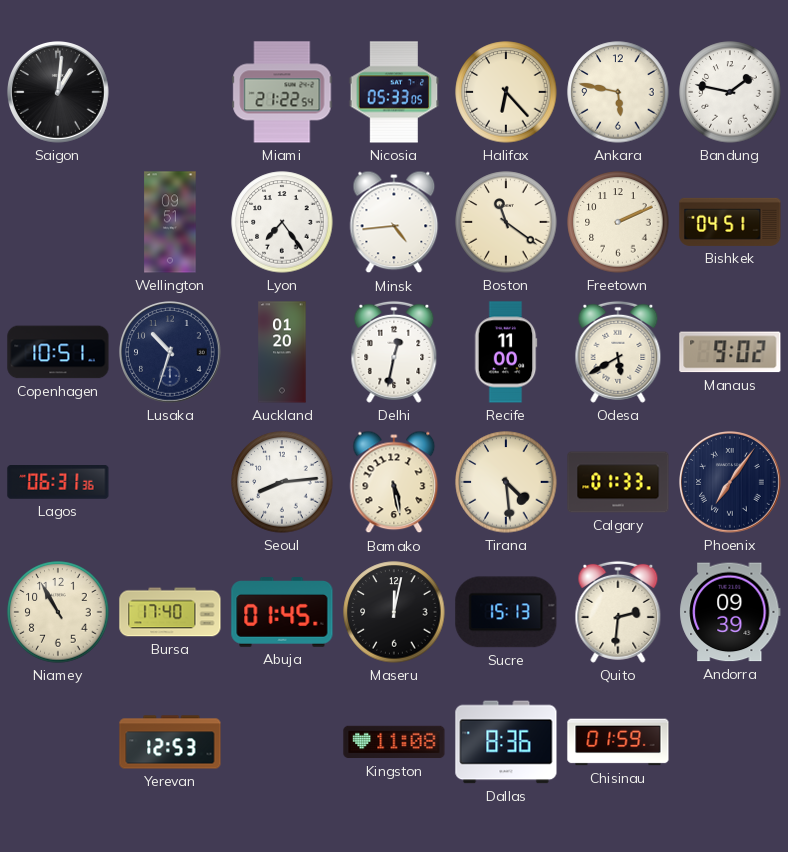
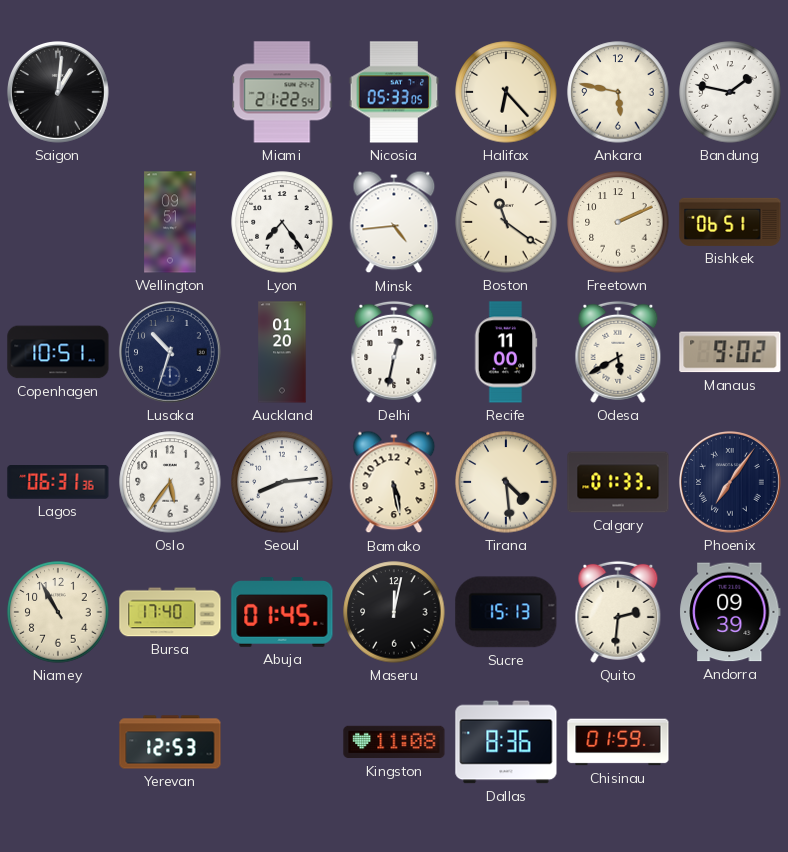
Bishkek: 04:51 -> 06:51 (730, 222)
Oslo: none -> 5:36 (170, 482)
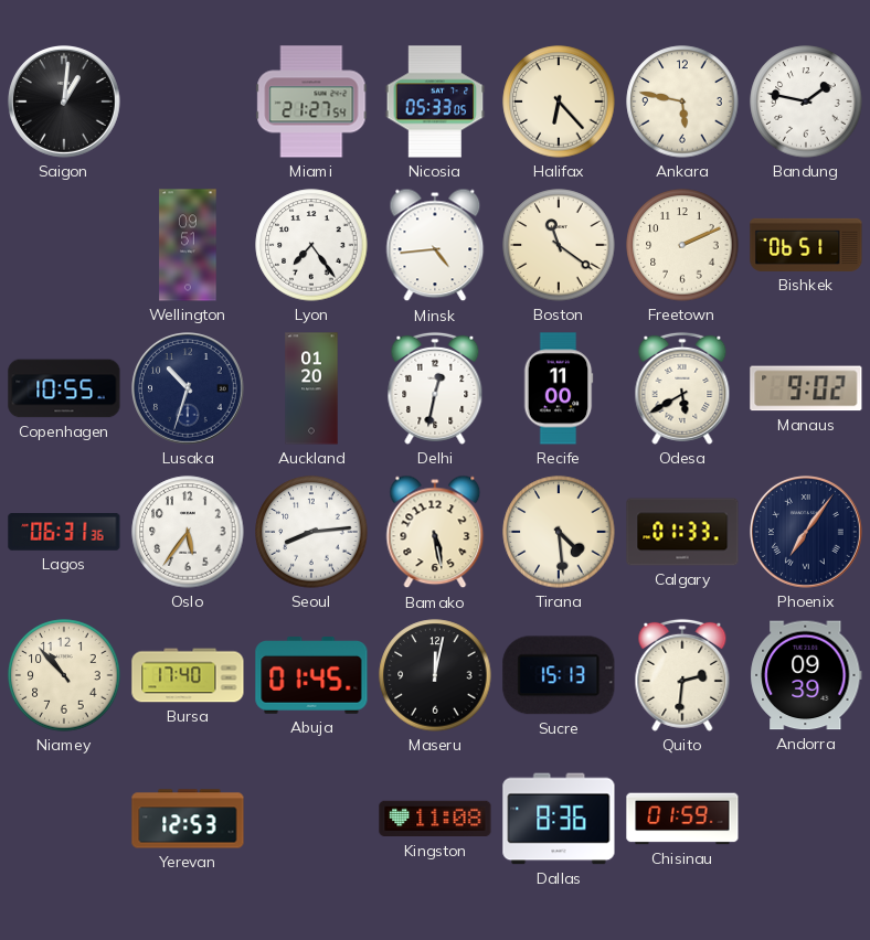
Miami: 21:22 -> 21:27 (311, 102)
Copenhagen: 10:51 -> 10:55 (64, 388)
Niamey: 10:55 -> 10:53 (64, 675)
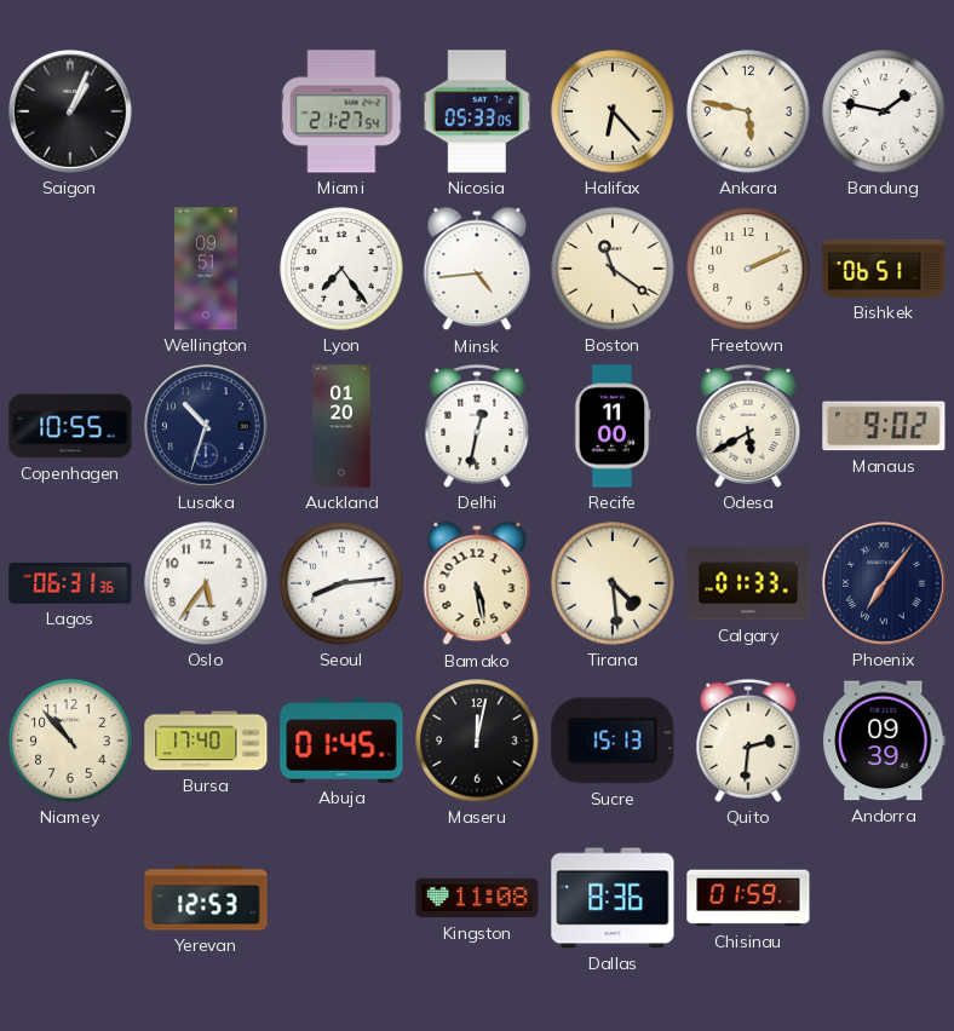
Saigon: 1:01 -> 1:04 (71, 113)
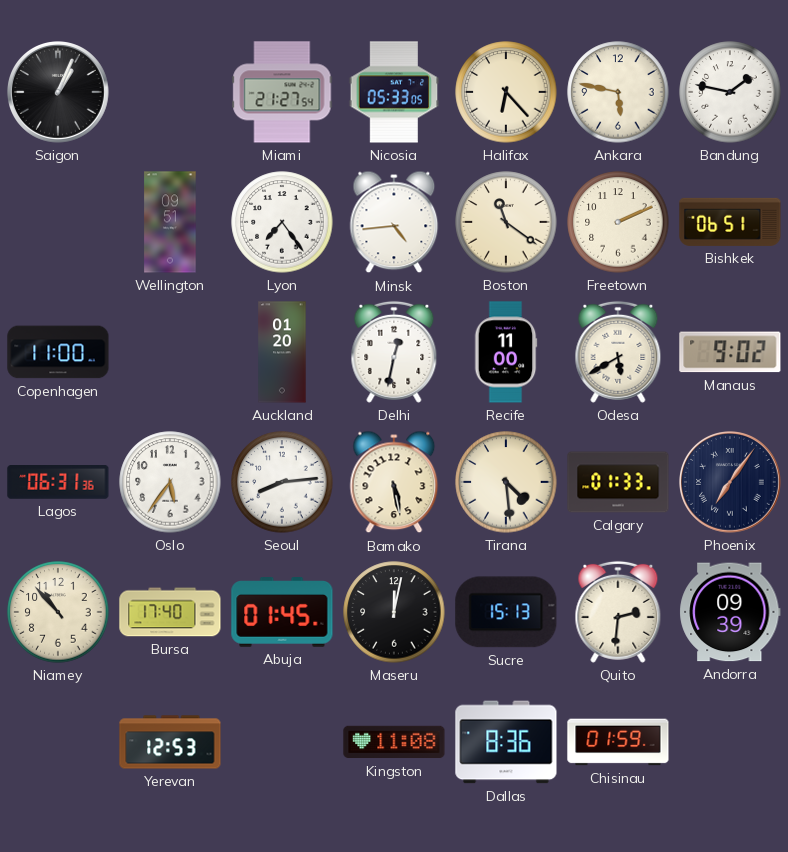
Copenhagen: 10:55 -> 11:00 (58, 352)
Lusaka: 10:33 -> none (207, 427)
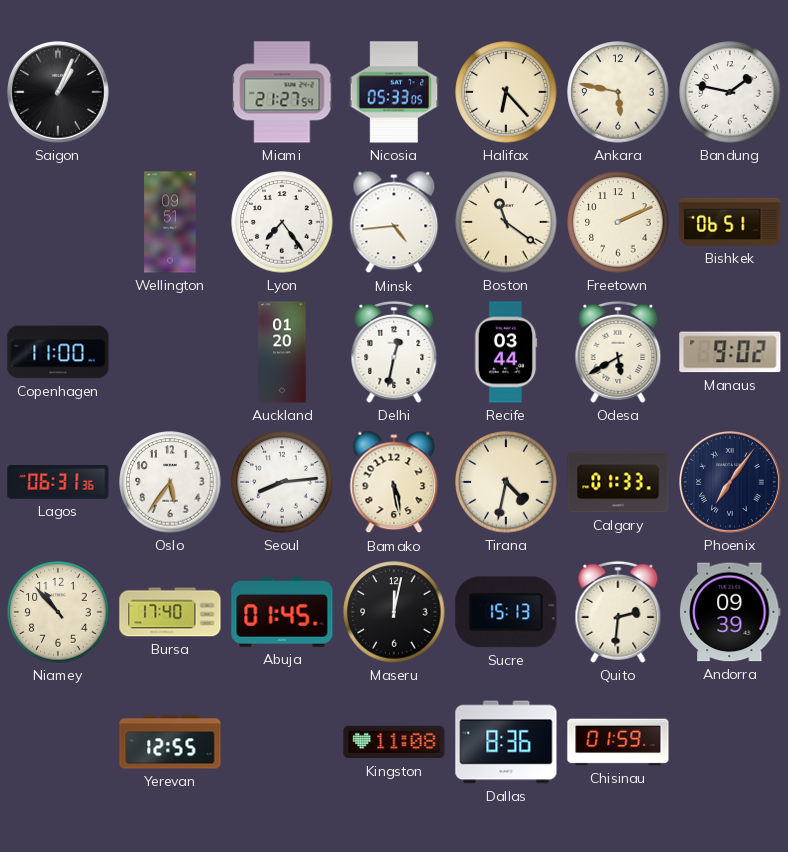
Recife: 11:00 -> 03:44 (506, 352)
Tirana: 4:29 -> 4:32 (506, 482)
Yerevan: 12:53 -> 12:55 (170, 742)
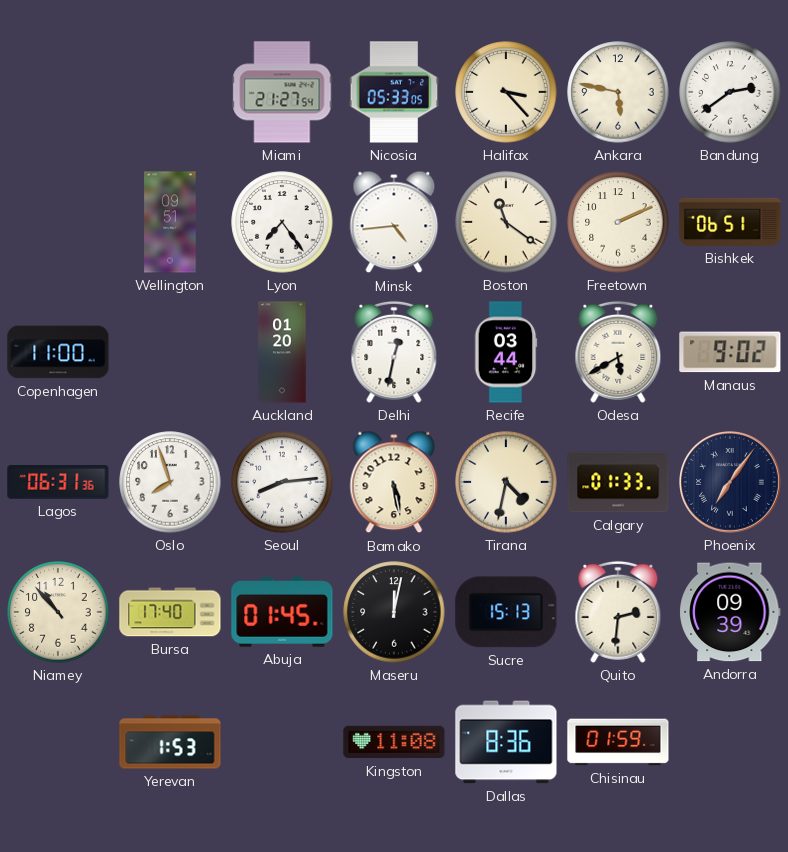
Saigon: 1:04 -> none (59, 93)
Halifax: 6:23 -> 3:23 (506, 92)
Bandung: 1:47 -> 2:39 (730, 92)
Oslo: 5:36 -> 7:57 (170, 482)
Yerevan: 12:55 -> 1:53 (170, 742)
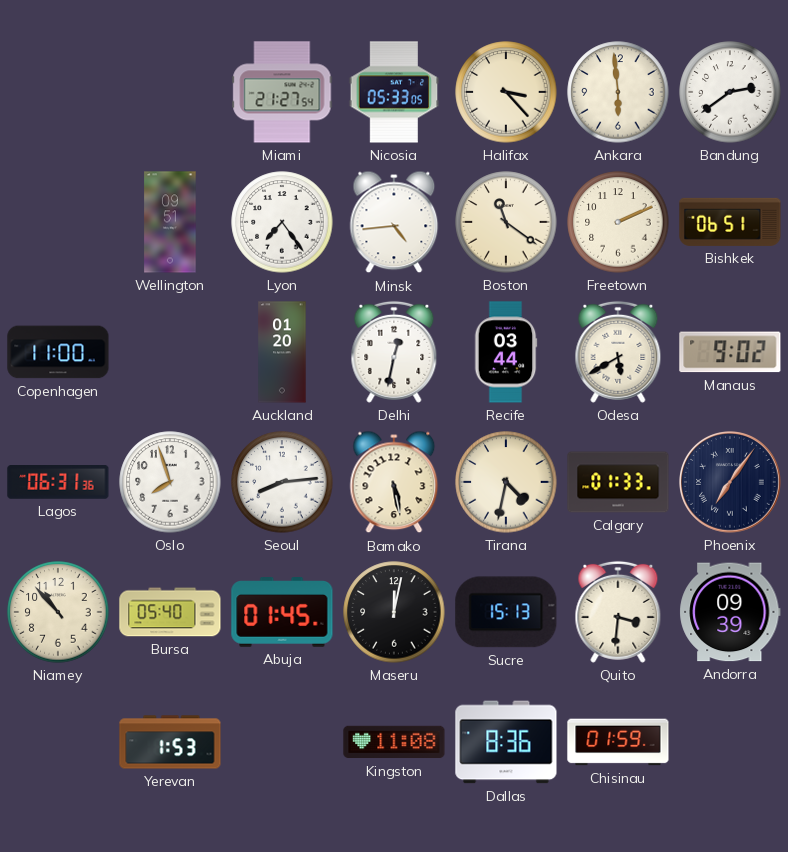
Ankara: 5:47 -> 5:59 (618, 92)
Bursa: 17:40 -> 05:40 (170, 612)
Quito: 2:31 -> 3:31 (618, 612)
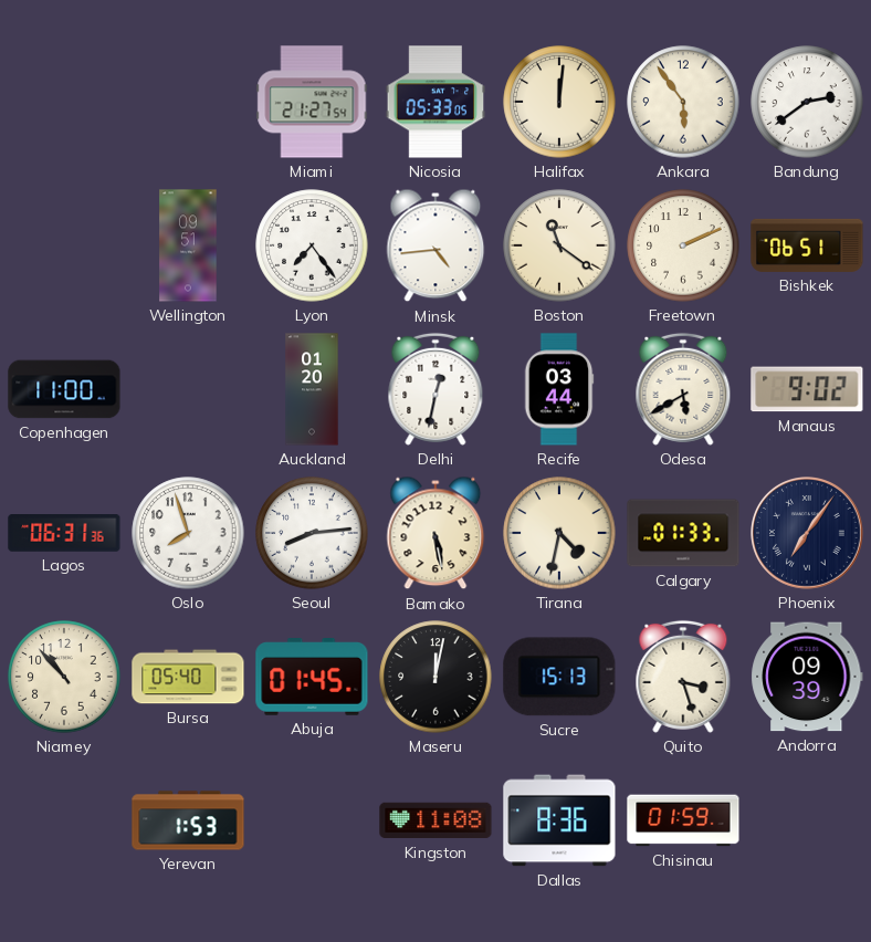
Halifax: 3:23 -> 12:01 (559, 102)
Ankara: 5:59 -> 5:54 (683, 102)
Quito: 3:31 -> 3:27 (683, 677)
